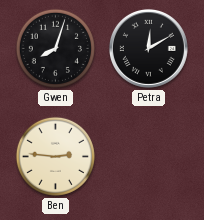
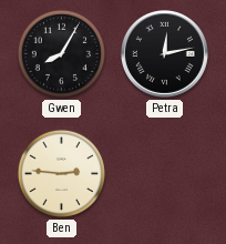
Gwen: 8:03 -> 8:05 (61, 53)
Petra: 12:10 -> 12:13 (164, 53)
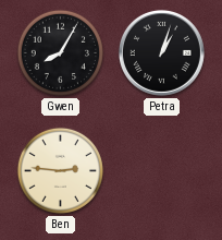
Petra: 12:13 -> 1:03 (161, 52)
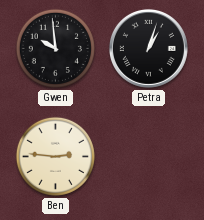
Gwen: 8:05 -> 9:59 (55, 48)
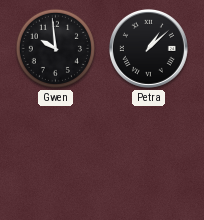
Petra: 1:03 -> 1:08 (148, 48)
Ben: 2:46 -> none (55, 156)
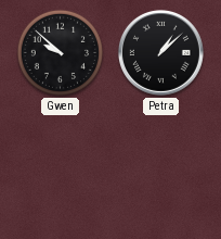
Gwen: 9:59 -> 9:52 (60, 52)
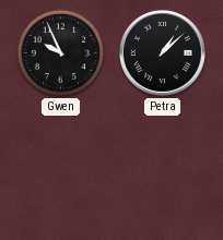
Gwen: 9:52 -> 9:56 (60, 52)
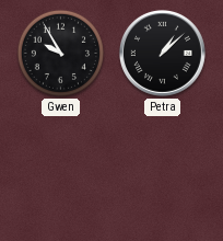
Gwen: 9:56 -> 9:55 (60, 53)
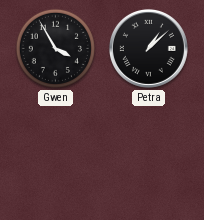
Gwen: 9:55 -> 3:55 (55, 48)
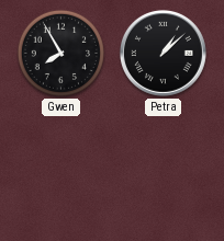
Gwen: 3:55 -> 7:55 (60, 53)
